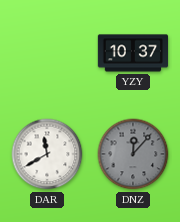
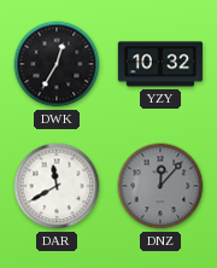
DWK: none -> 12:35 (57, 64)
YZY: 10:37 -> 10:32 (160, 64)
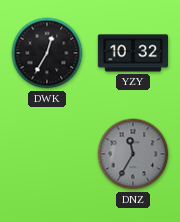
DAR: 11:40 -> none (57, 186)
DNZ: 12:07 -> 11:35 (133, 154)
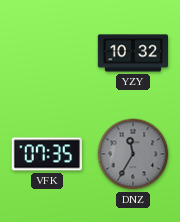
DWK: 12:35 -> none (47, 53)
VFK: none -> 07:35 (47, 154)
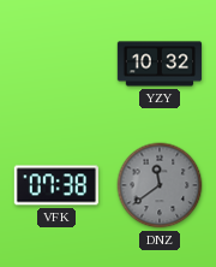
VFK: 07:35 -> 07:38 (56, 185)
DNZ: 11:35 -> 11:39 (160, 185)
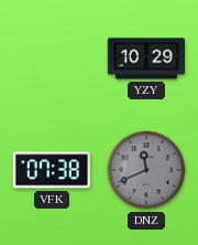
YZY: 10:32 -> 10:29 (146, 58)
DNZ: 11:39 -> 11:41 (146, 170)
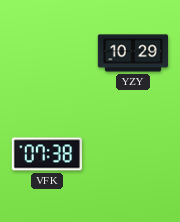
DNZ: 11:41 -> none (146, 170)
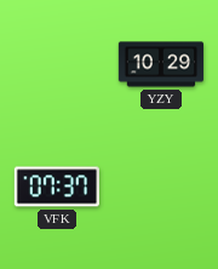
VFK: 07:38 -> 07:37 (57, 187)
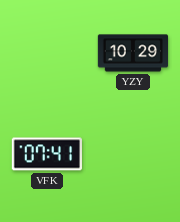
VFK: 07:37 -> 07:41 (47, 154)
